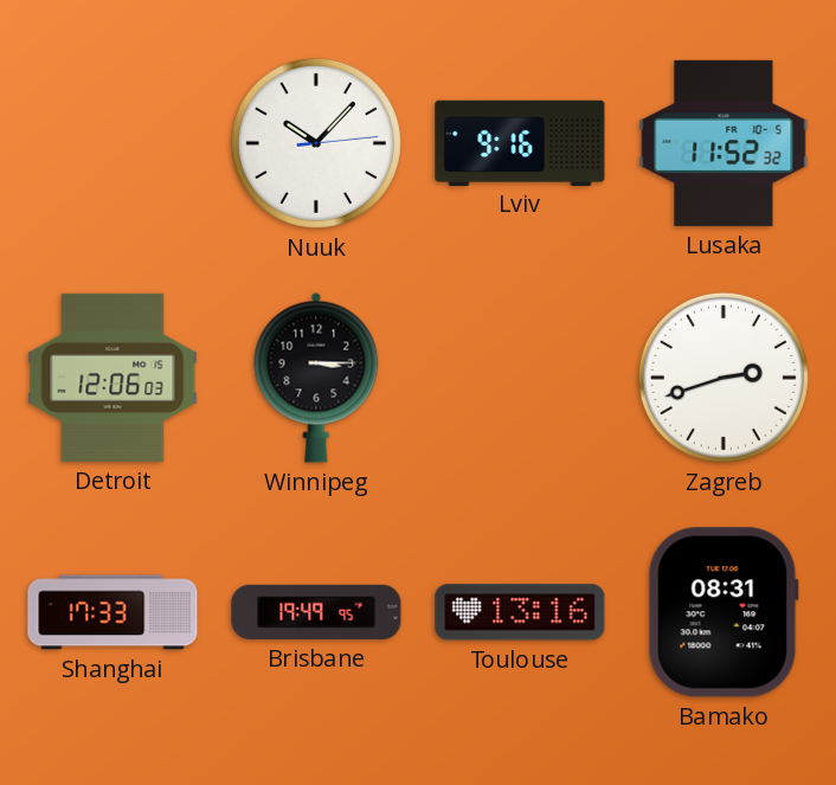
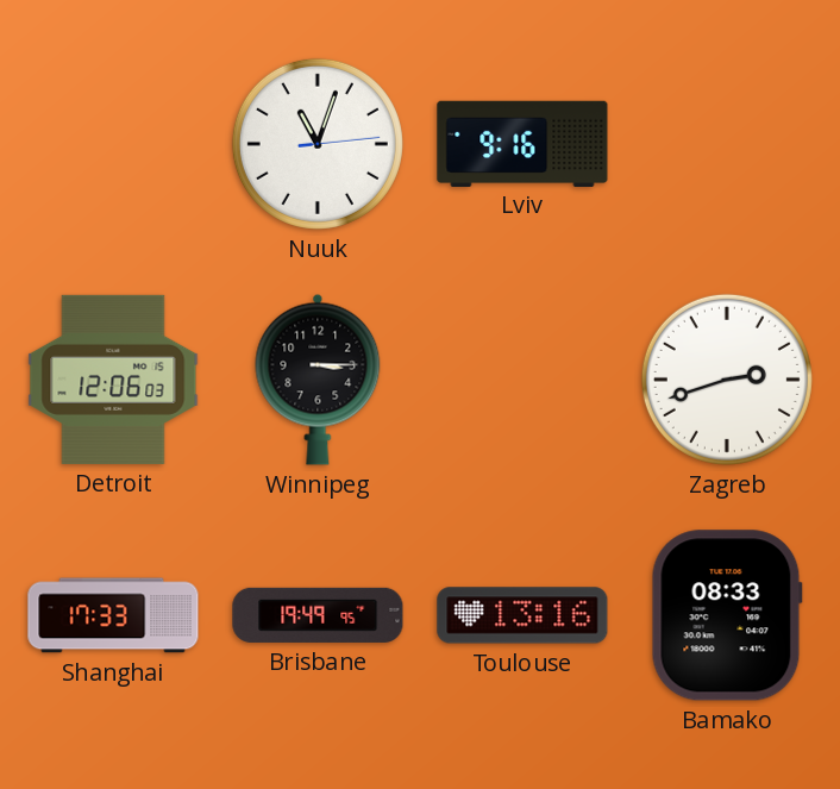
Nuuk: 10:07 -> 11:03 (318, 144)
Lusaka: 11:52 -> none (724, 143)
Bamako: 08:31 -> 08:33 (727, 615)
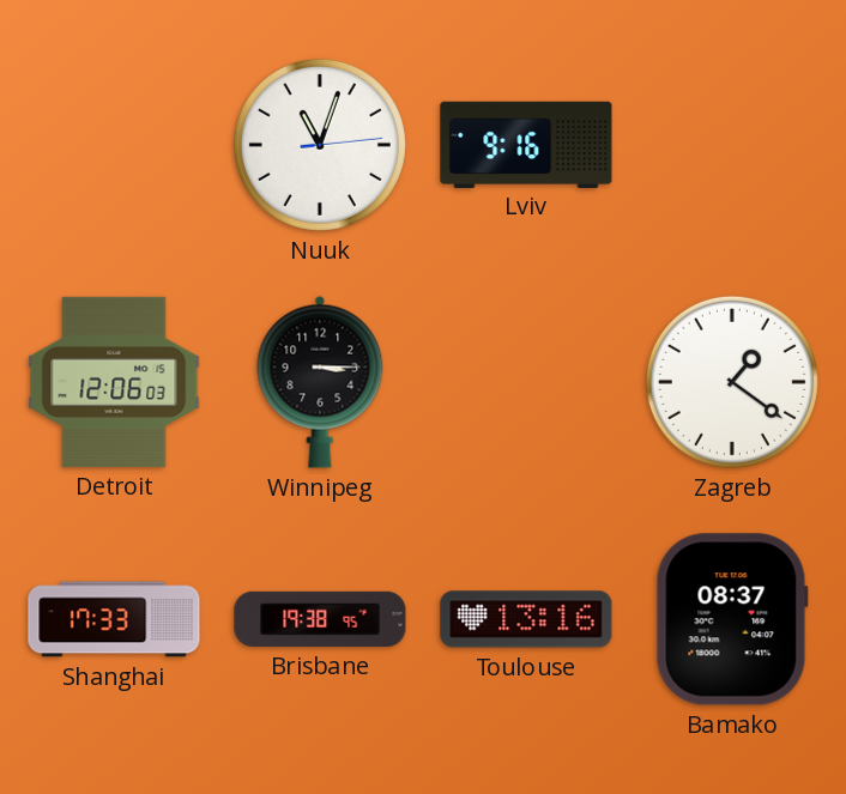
Zagreb: 2:42 -> 1:21 (732, 382)
Brisbane: 19:49 -> 19:38 (320, 619)
Bamako: 08:33 -> 08:37 (732, 619)
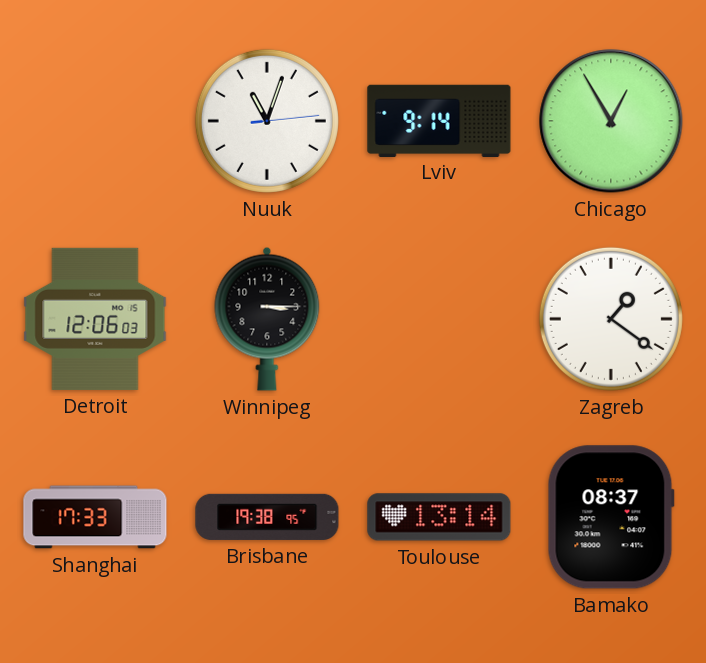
Lviv: 9:16 -> 9:14 (439, 120)
Chicago: none -> 12:55 (611, 121)
Toulouse: 13:16 -> 13:14 (439, 517)
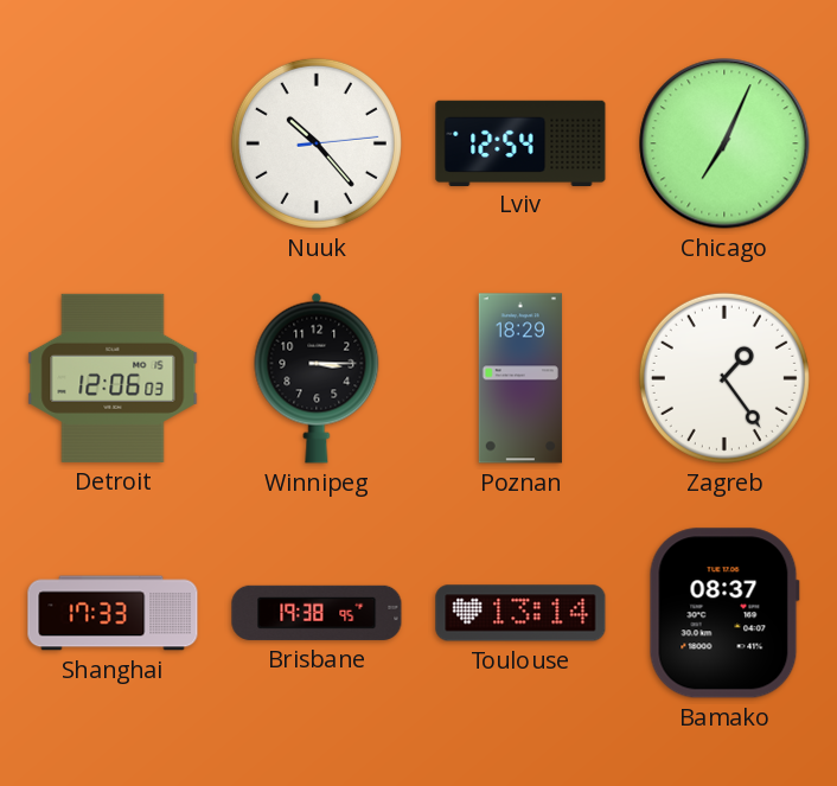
Nuuk: 11:03 -> 10:23 (317, 143)
Lviv: 9:14 -> 12:54 (520, 142)
Chicago: 12:55 -> 7:04 (724, 143)
Poznan: none -> 18:29 (520, 378)
Zagreb: 1:21 -> 1:24 (724, 378)
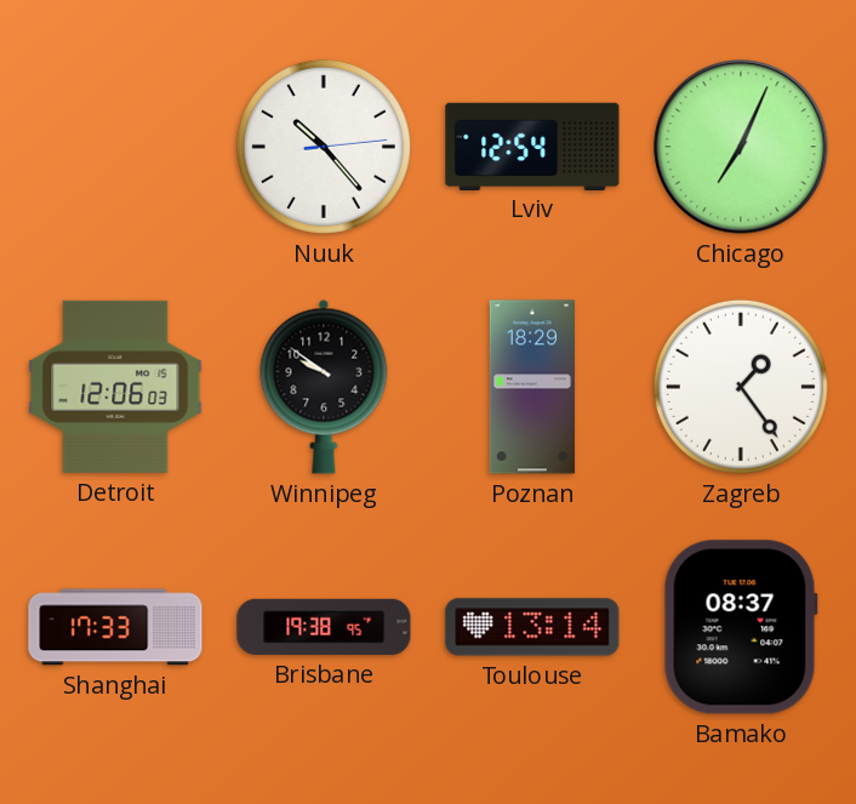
Winnipeg: 3:15 -> 9:51 (324, 387)
